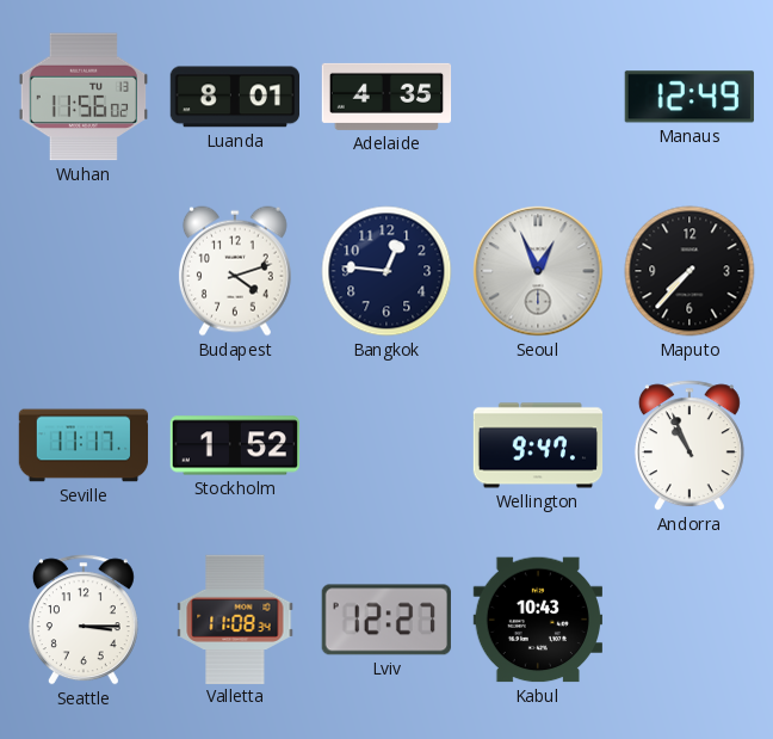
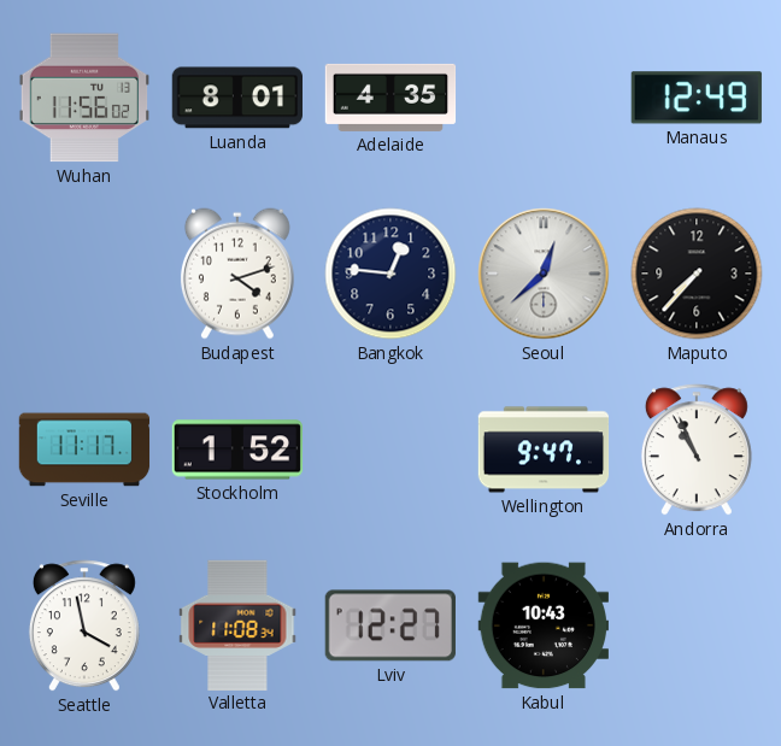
Seoul: 12:56 -> 12:38 (544, 274)
Seattle: 3:15 -> 3:58 (84, 625)
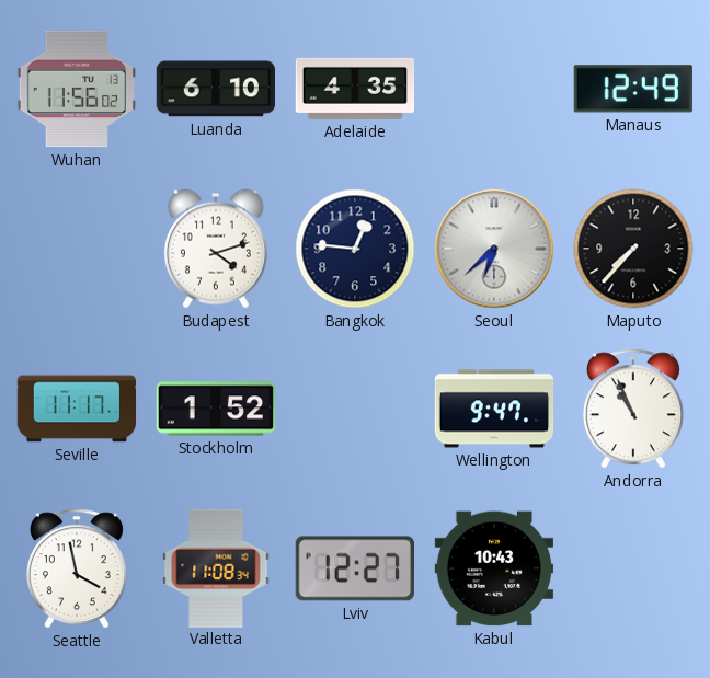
Luanda: 8:01 -> 6:10 (215, 89)
Seoul: 12:38 -> 6:38 (494, 249)
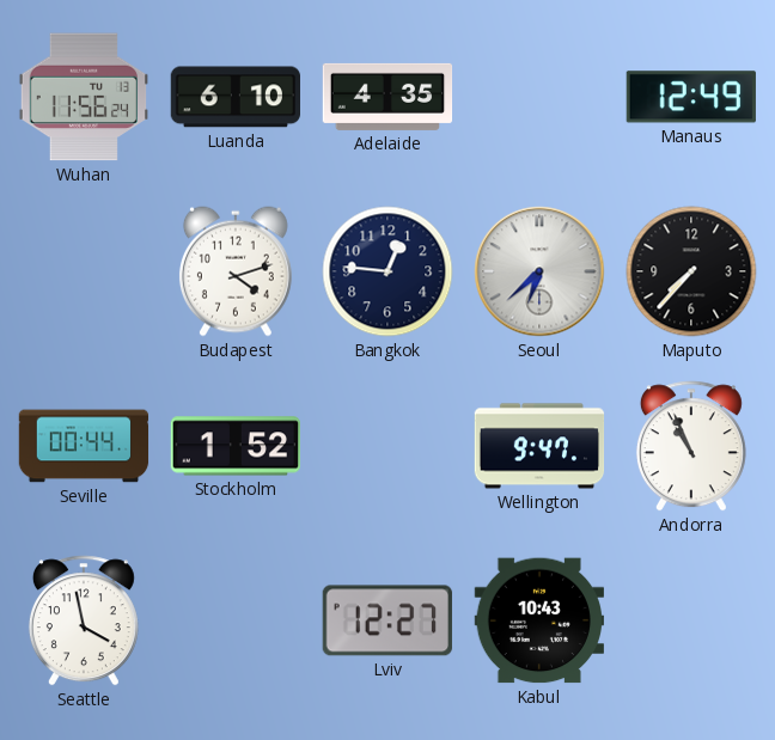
Wuhan: 11:56:02 -> 11:56:24 (83, 97)
Seville: 11:17 -> 00:44 (84, 446)
Valletta: 11:08 -> none (216, 567)
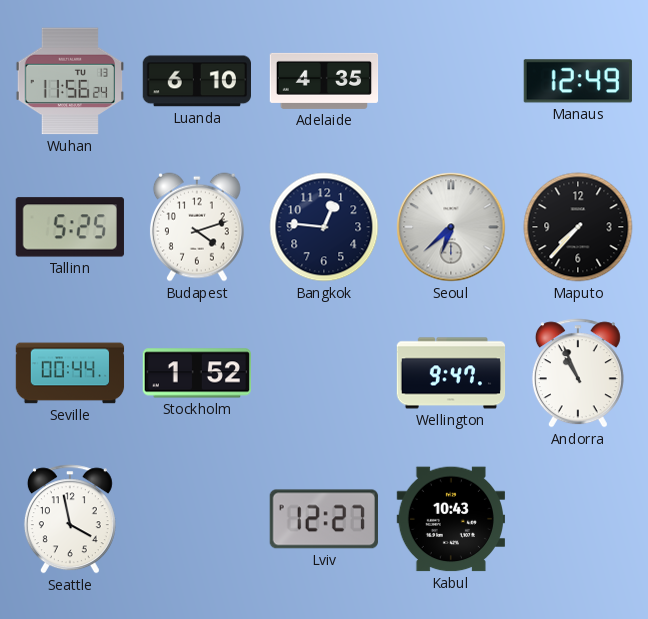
Tallinn: none -> 5:25 (70, 227)
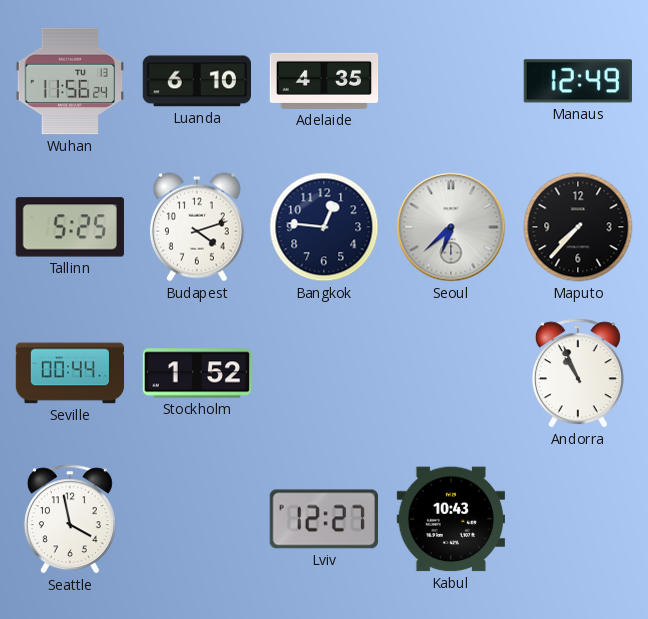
Wellington: 9:47 -> none (451, 373)
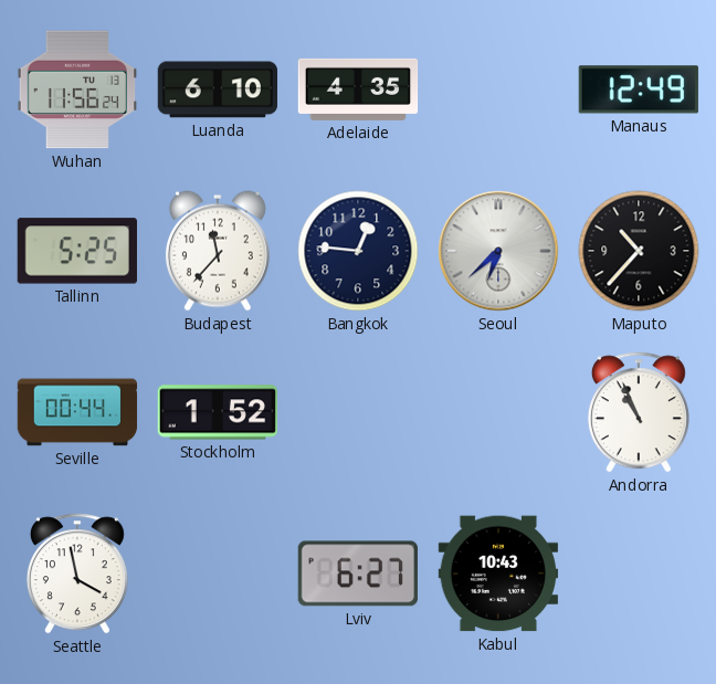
Budapest: 4:12 -> 11:37 (218, 251)
Maputo: 7:37 -> 10:37 (639, 251)
Lviv: 12:27 -> 6:27 (358, 573)
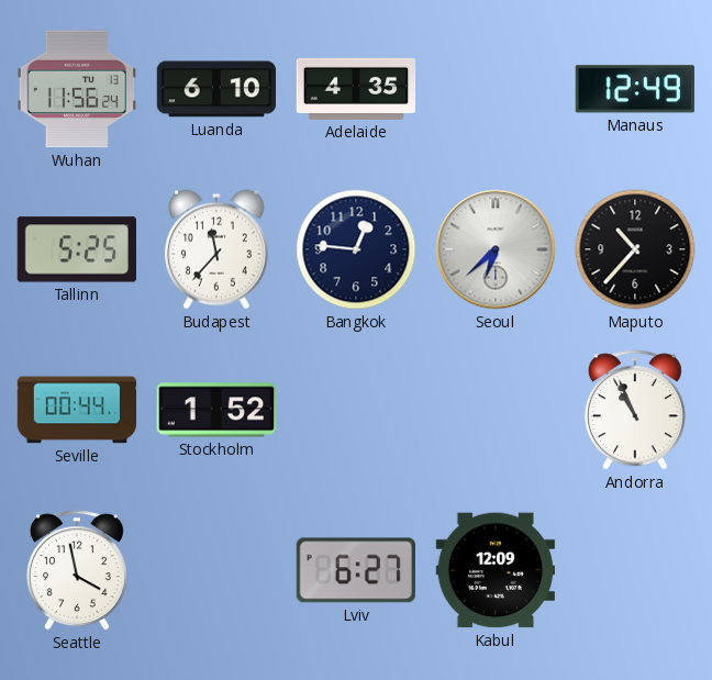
Kabul: 10:43 -> 12:09 (494, 570)
